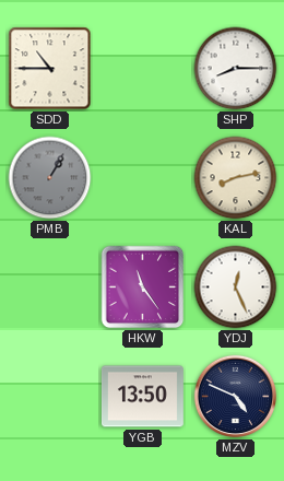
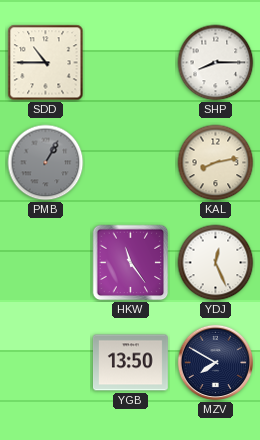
MZV: 4:49 -> 7:50 (216, 363)
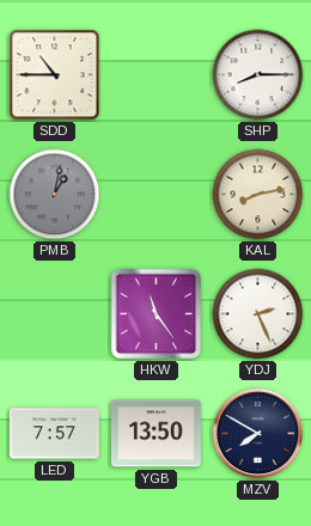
PMB: 1:05 -> 1:02 (55, 195)
YDJ: 12:26 -> 2:26 (258, 314)
LED: none -> 7:57 (54, 434)
